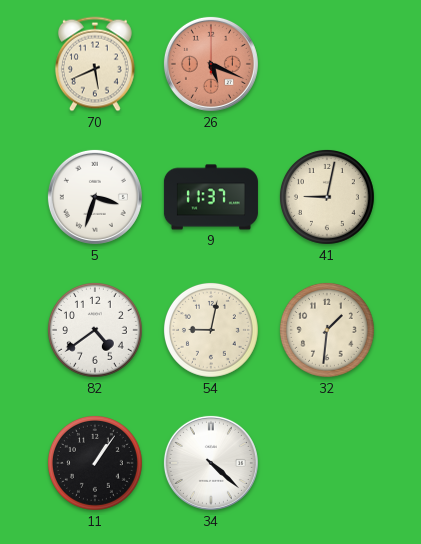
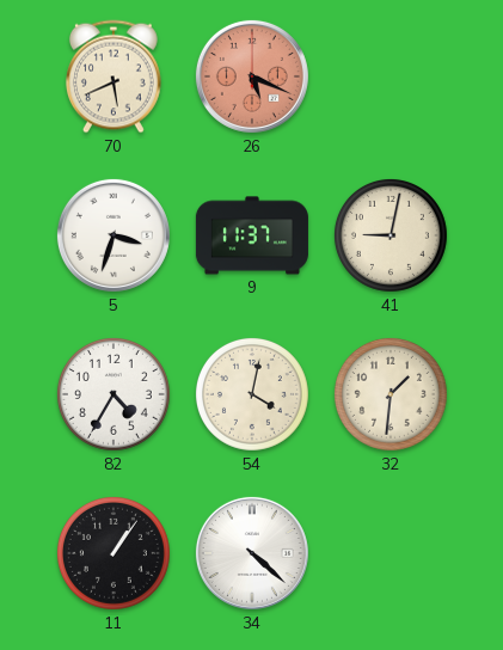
82: 4:39 -> 4:35 (114, 394)
54: 9:02 -> 4:02 (252, 394)
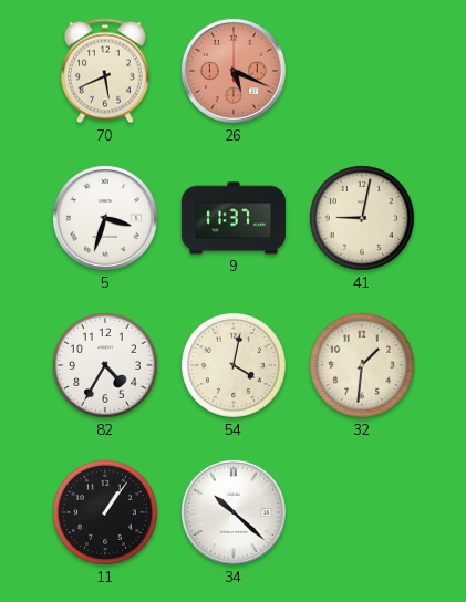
34: 4:22 -> 10:22 (234, 512)
